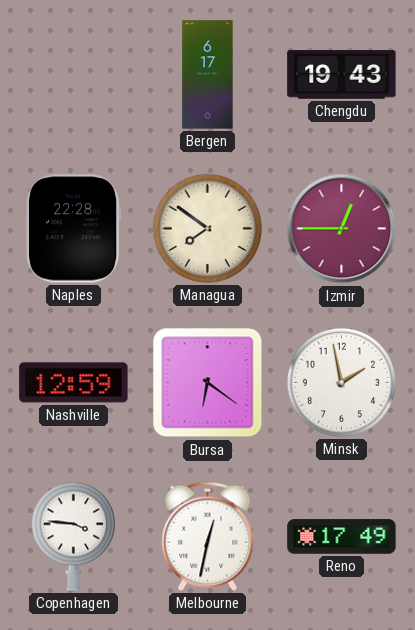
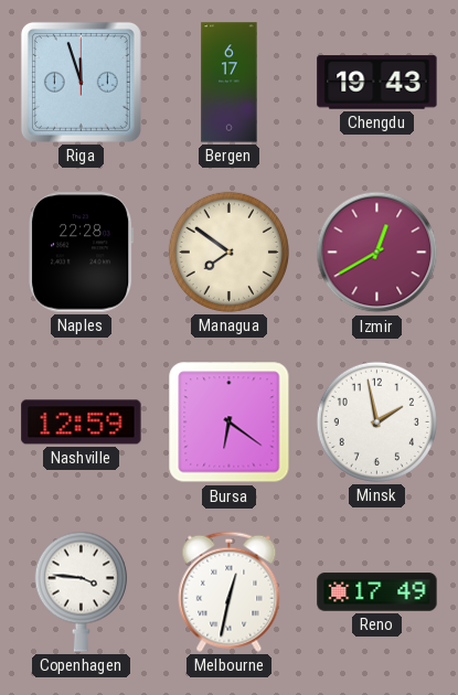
Riga: none -> 11:57 (81, 82)
Izmir: 12:45 -> 12:40 (377, 253)
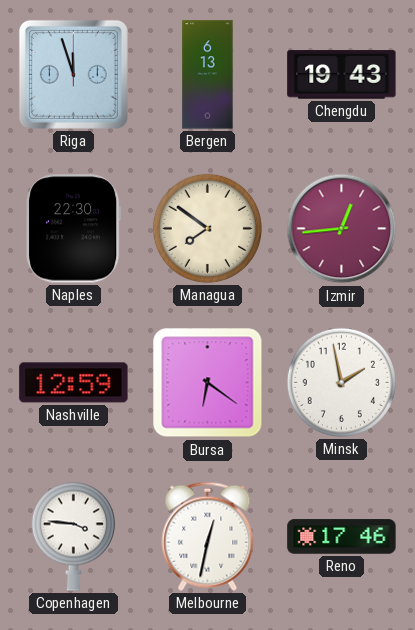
Bergen: 6:17 -> 6:13 (208, 75)
Naples: 22:28 -> 22:30 (74, 229)
Izmir: 12:40 -> 12:44 (342, 229)
Reno: 17:49 -> 17:46 (342, 537)
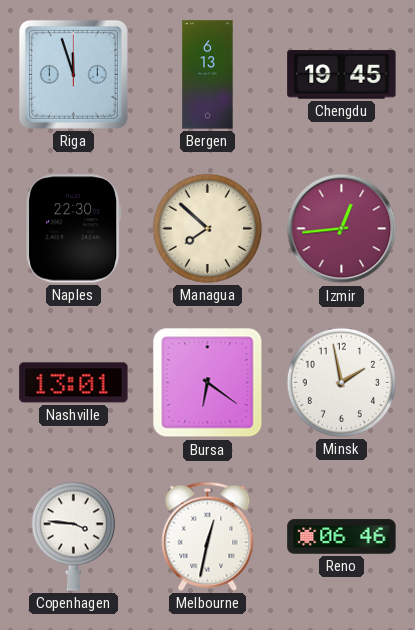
Chengdu: 19:43 -> 19:45 (342, 75)
Managua: 7:51 -> 7:52 (207, 228)
Nashville: 12:59 -> 13:01 (74, 383)
Reno: 17:46 -> 06:46 (342, 537)
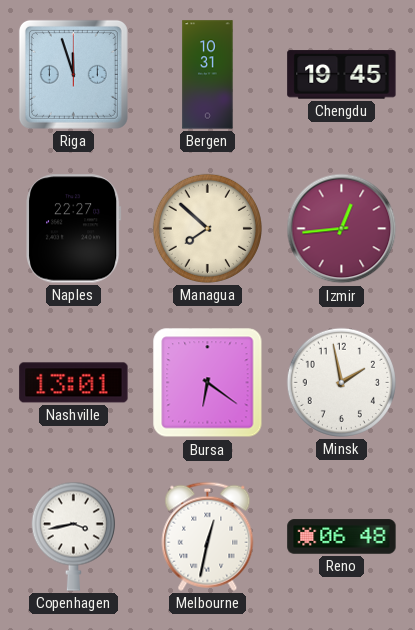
Bergen: 6:13 -> 10:31 (208, 75)
Naples: 22:30 -> 22:27 (74, 229)
Copenhagen: 3:46 -> 3:43 (73, 536)
Reno: 06:46 -> 06:48 (342, 537)
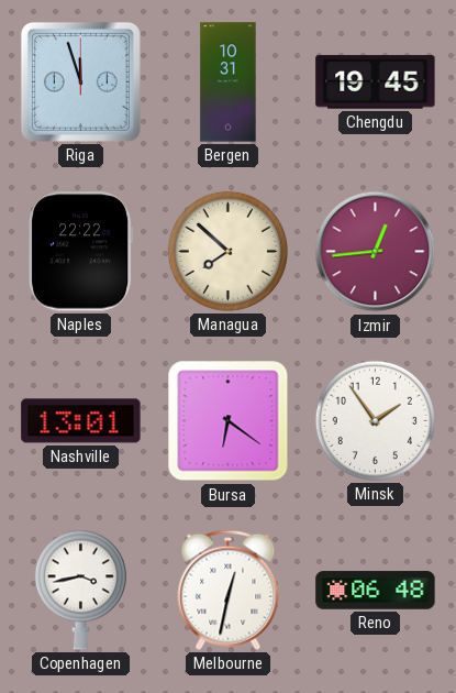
Naples: 22:27 -> 22:22 (81, 252)
Minsk: 1:58 -> 1:54 (375, 420)
